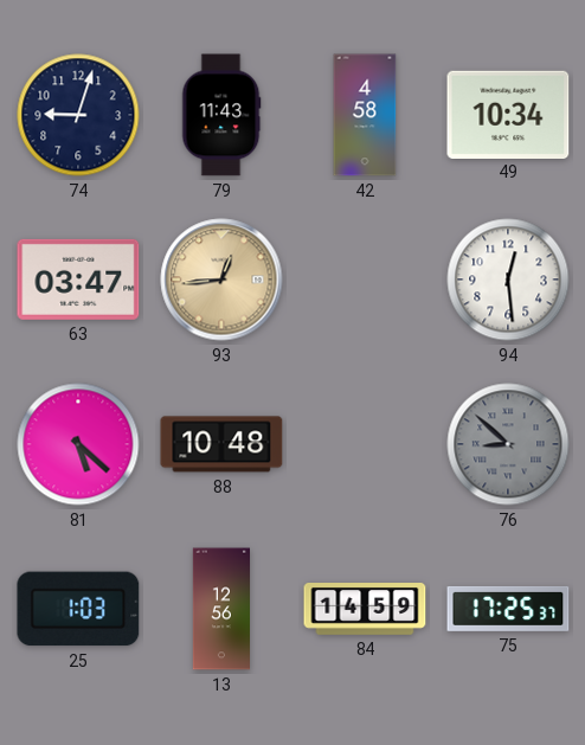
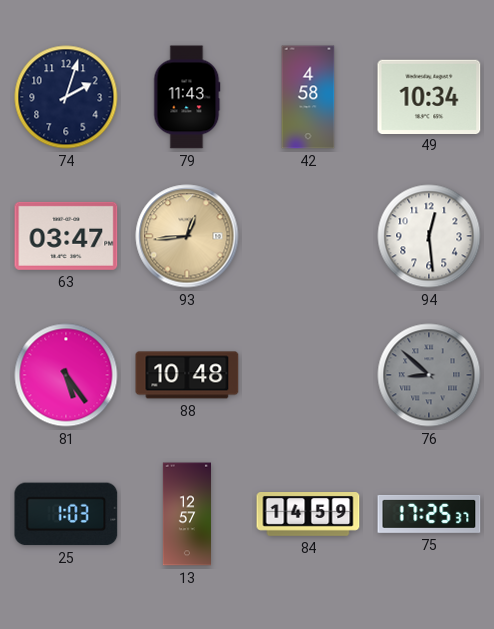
74: 9:03 -> 2:03 (66, 97)
81: 5:22 -> 5:24 (66, 375)
13: 12:56 -> 12:57 (186, 514)
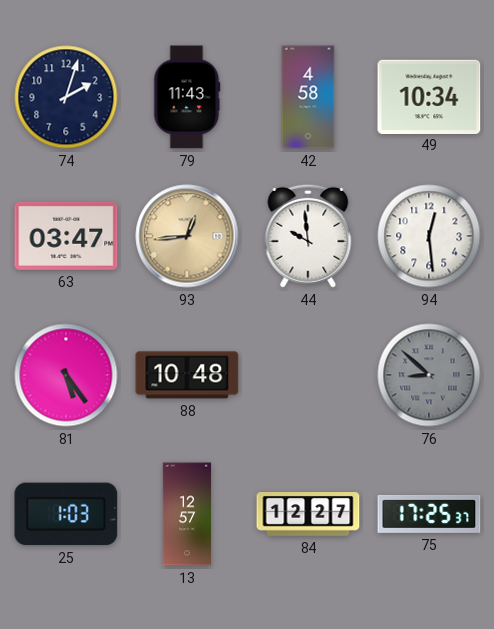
44: none -> 9:59 (308, 236)
84: 14:59 -> 12:27 (308, 515)
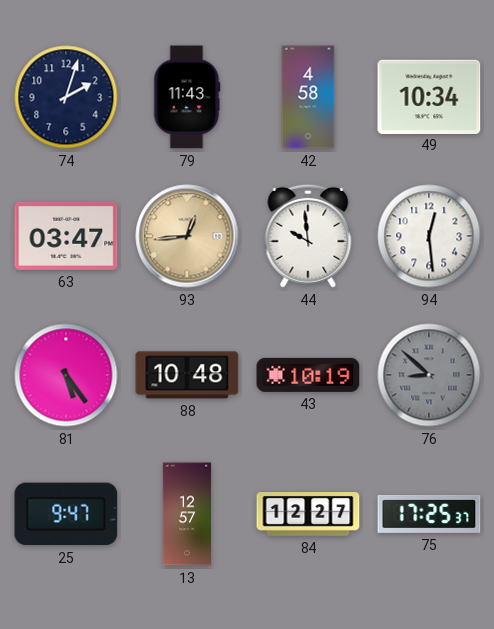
43: none -> 10:19 (308, 375)
25: 1:03 -> 9:47 (66, 514)
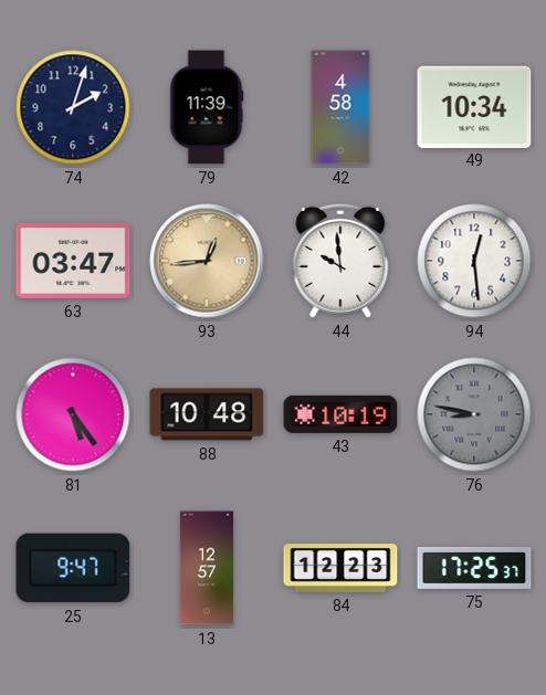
79: 11:43 -> 11:39 (207, 107)
76: 8:52 -> 8:47 (474, 414)
84: 12:27 -> 12:23 (340, 569)
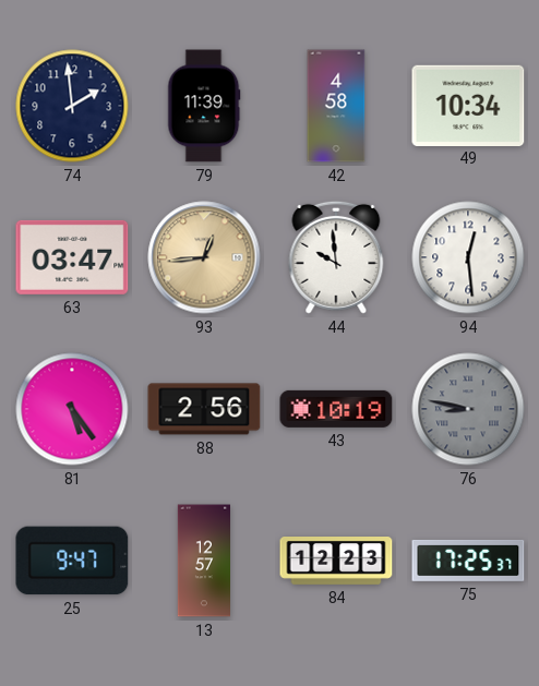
74: 2:03 -> 1:59 (72, 106)
88: 10:48 -> 2:56 (204, 409)
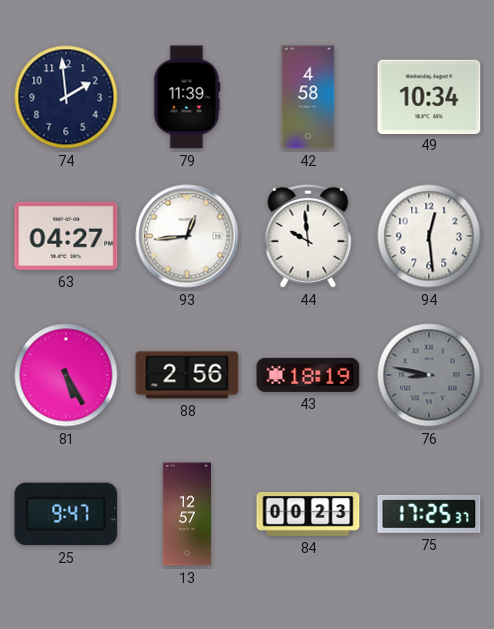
63: 03:47 -> 04:27 (66, 236)
93 dial: champagne -> white (187, 236)
81: 5:24 -> 5:25 (66, 375)
43: 10:19 -> 18:19 (308, 375)
84: 12:23 -> 00:23 (308, 515)
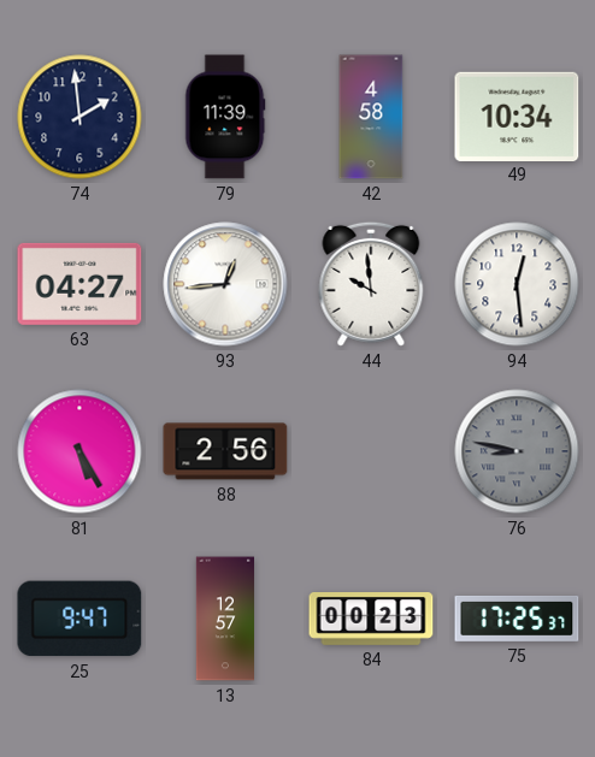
43: 18:19 -> none (308, 375)
